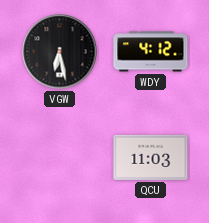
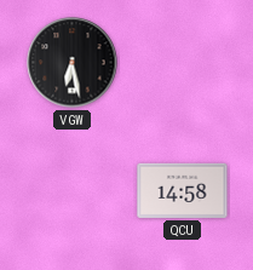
WDY: 4:12 -> none (151, 52)
QCU: 11:03 -> 14:58 (183, 190)
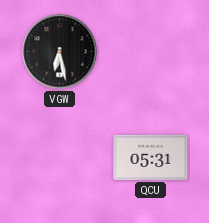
QCU: 14:58 -> 05:31 (151, 157)
